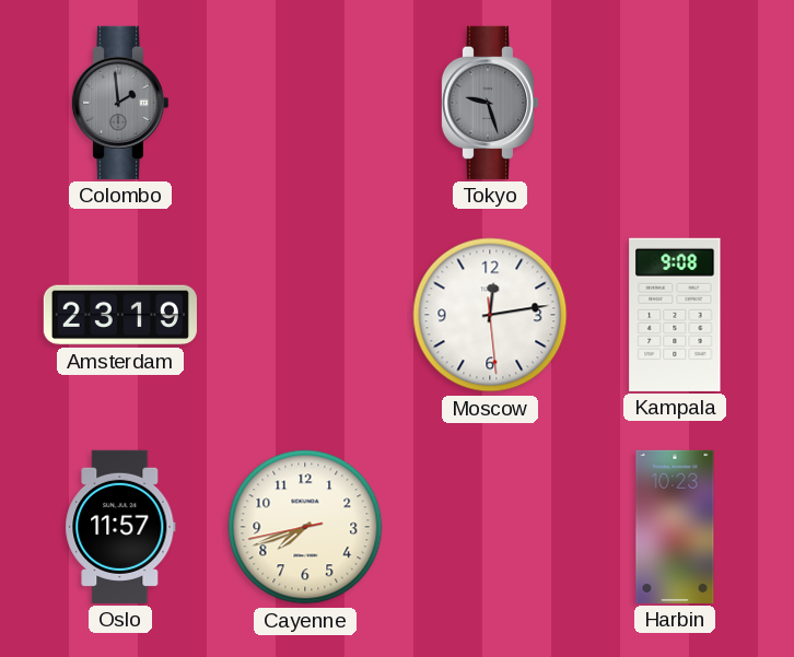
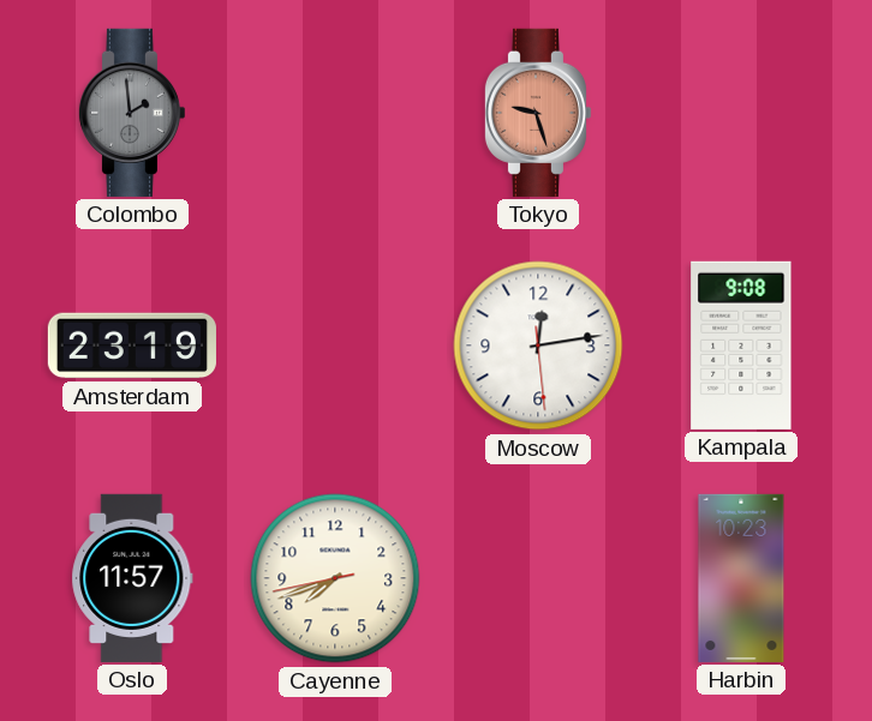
Tokyo dial: grey -> salmon (537, 113)
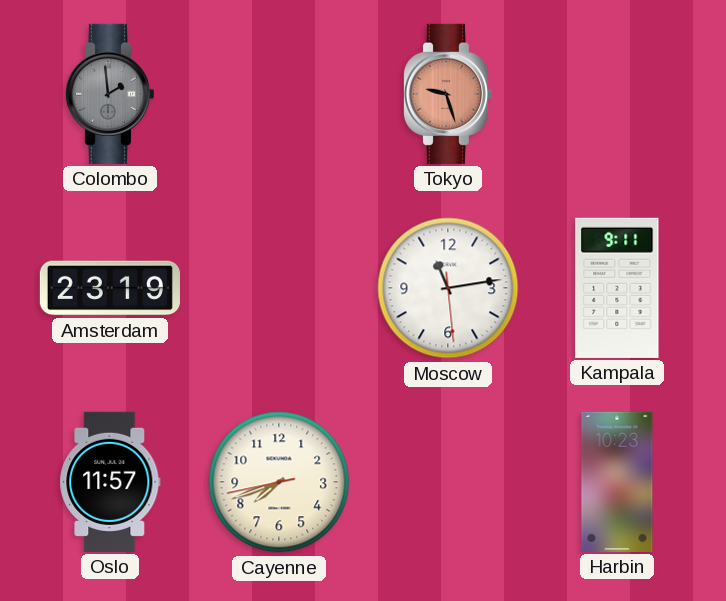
Moscow: 12:13 -> 11:13 (448, 288)
Kampala: 9:08 -> 9:11 (617, 288)
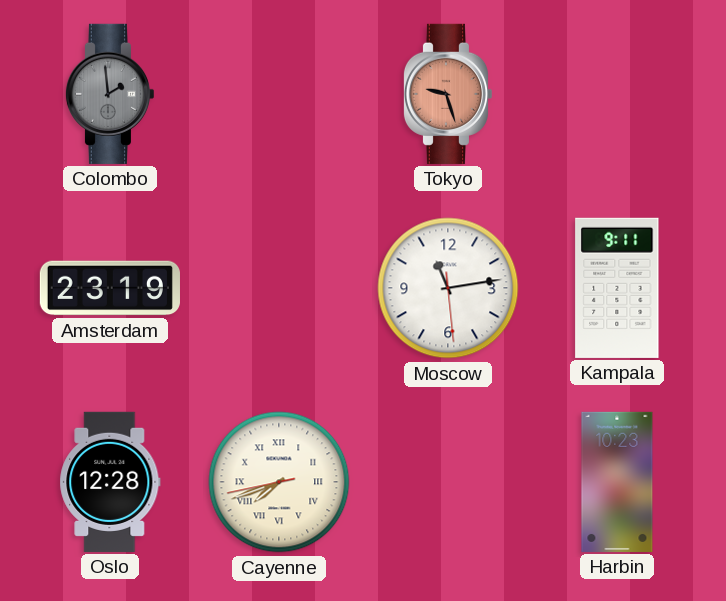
Oslo: 11:57 -> 12:28 (110, 482)
Cayenne numerals: Arabic -> Roman (279, 482)
